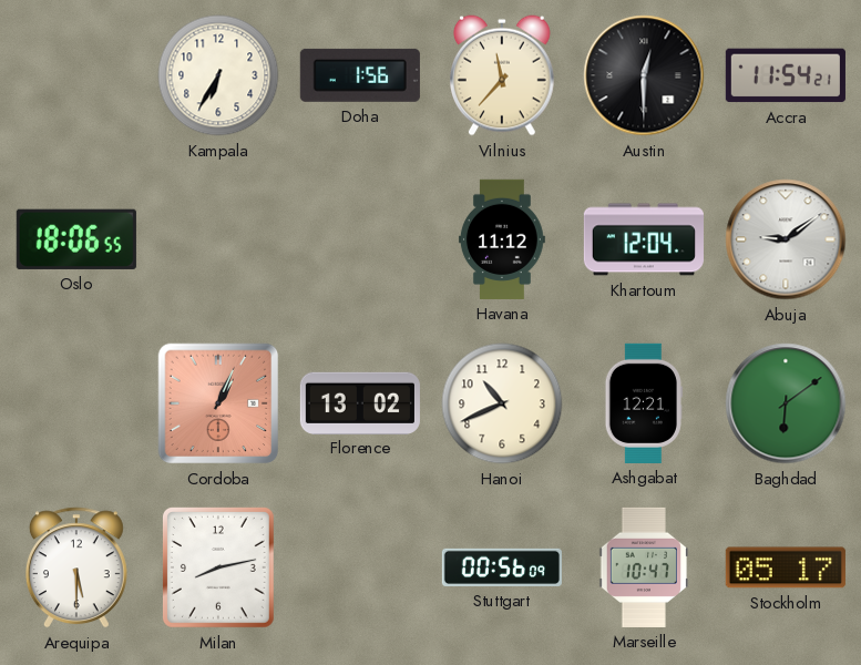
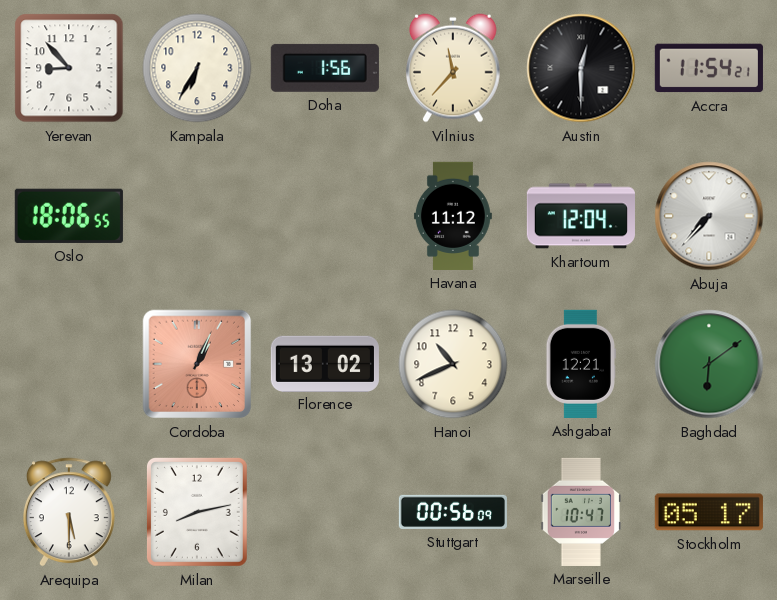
Yerevan: none -> 8:53 (69, 68)
Abuja: 9:09 -> 7:37 (709, 216)
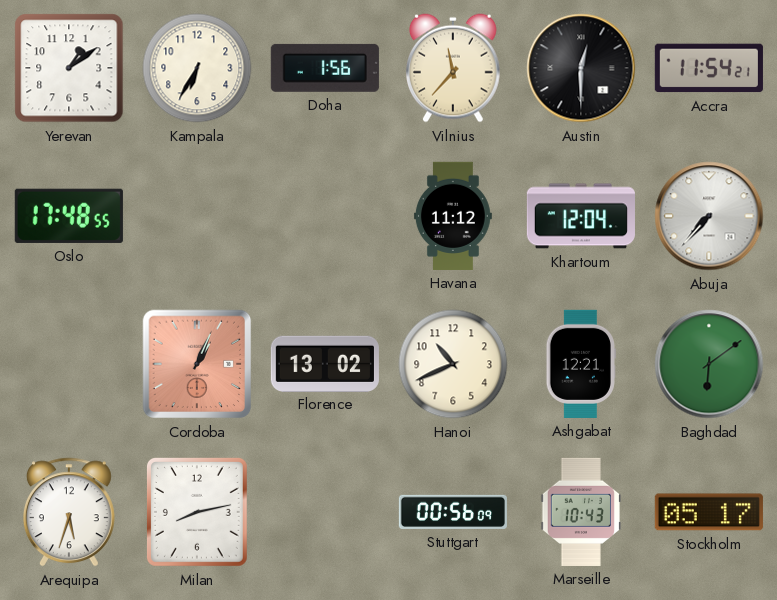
Yerevan: 8:53 -> 1:09 (69, 68)
Oslo: 18:06 -> 17:48 (69, 216)
Arequipa: 5:30 -> 5:33 (69, 512)
Marseille: 10:47 -> 10:43 (580, 512)
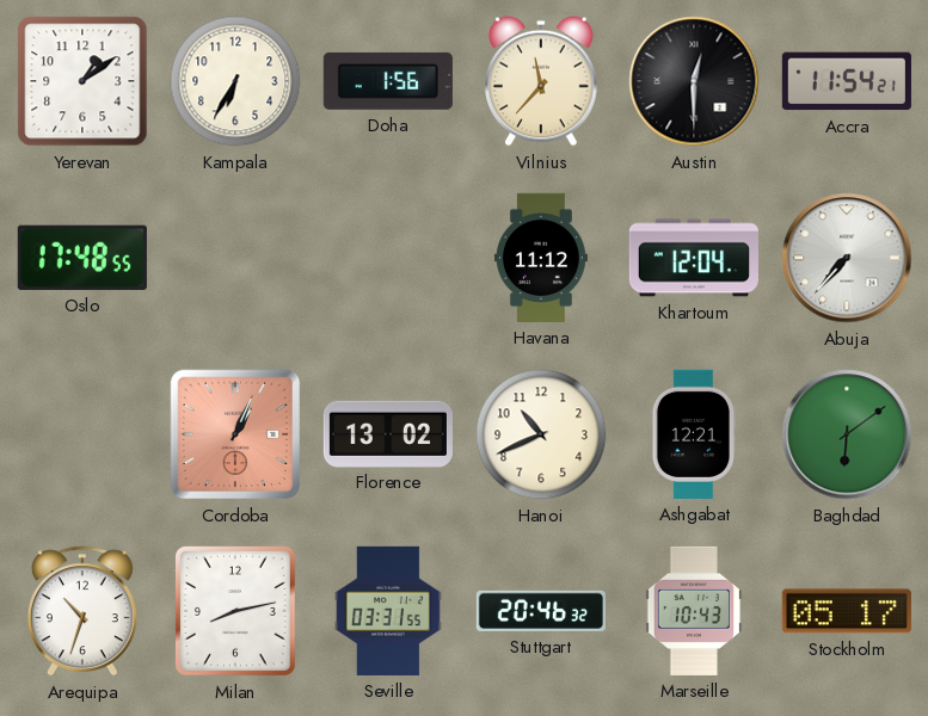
Arequipa: 5:33 -> 10:33 (82, 611)
Seville: none -> 03:31 (388, 611)
Stuttgart: 00:56 -> 20:46 (541, 611)
